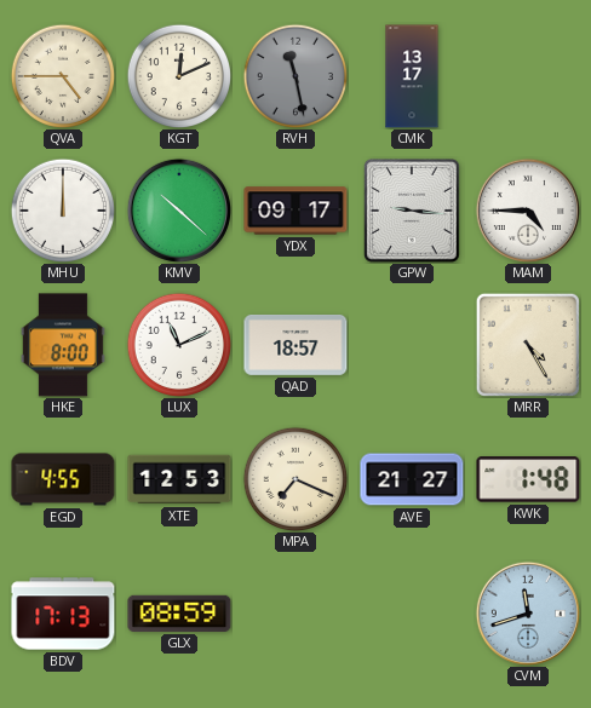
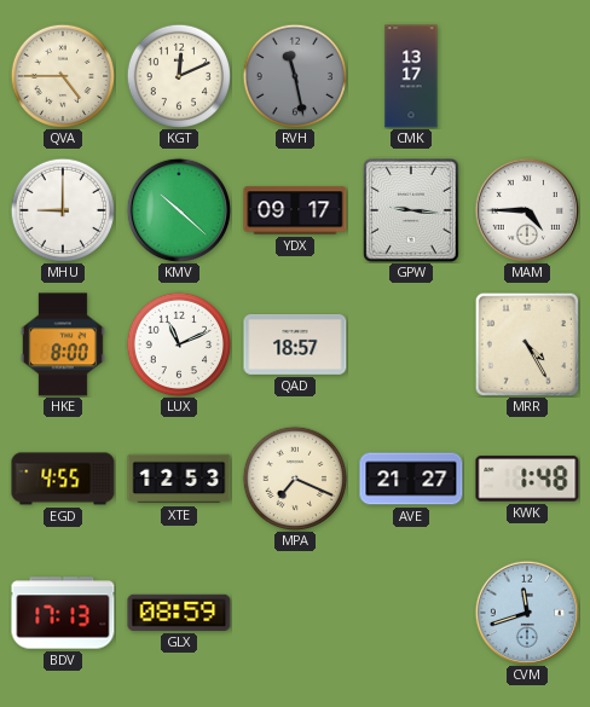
MHU: 12:00 -> 9:00 (62, 209)
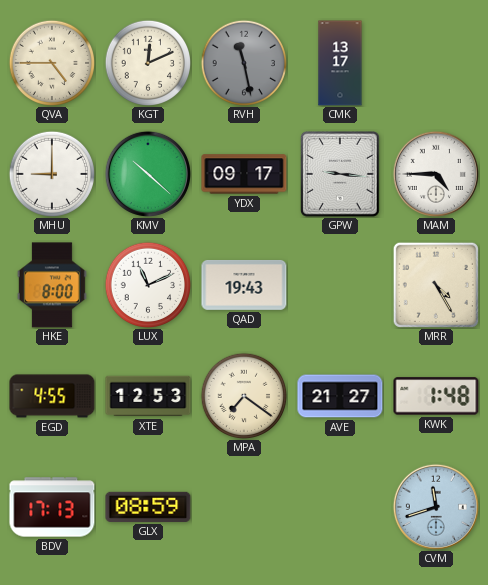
QAD: 18:57 -> 19:43 (244, 285)
MPA: 7:19 -> 7:21 (243, 395)
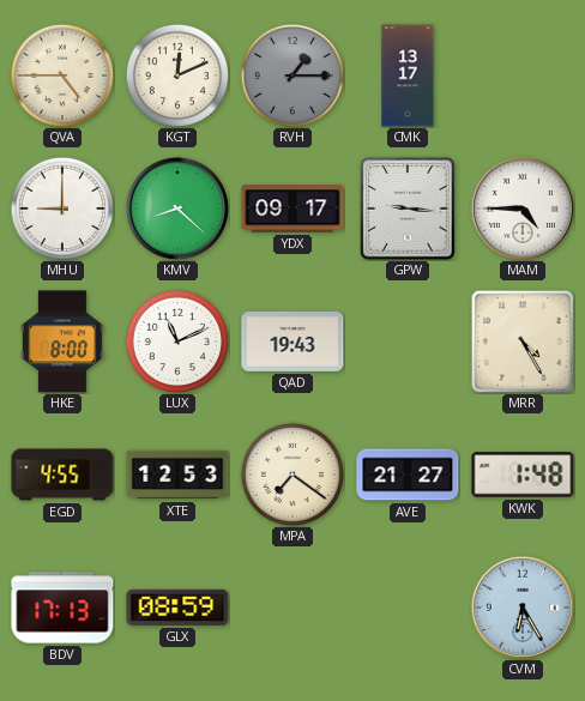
RVH: 11:28 -> 1:15 (291, 74)
KMV: 10:22 -> 8:22 (177, 209)
CVM: 11:42 -> 6:25 (523, 608)
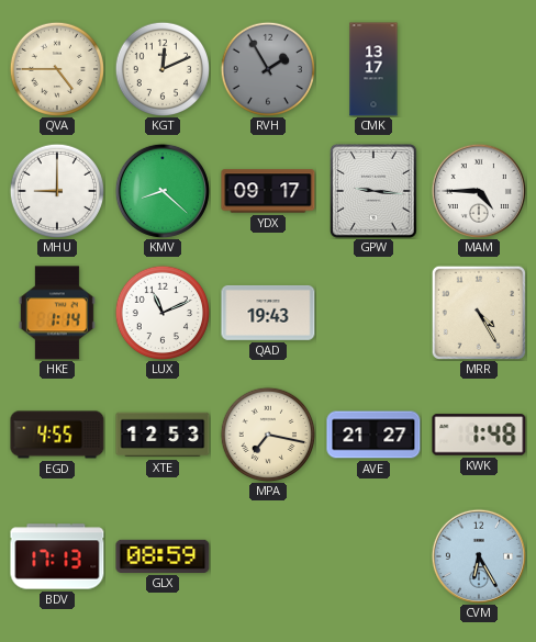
RVH: 1:15 -> 1:55 (267, 68)
HKE: 8:00 -> 1:14 (57, 313)
MPA: 7:21 -> 7:17 (267, 433)
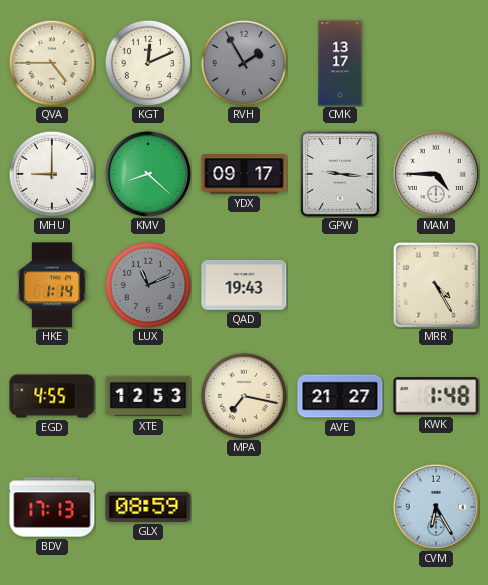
LUX dial: white -> grey (147, 284)
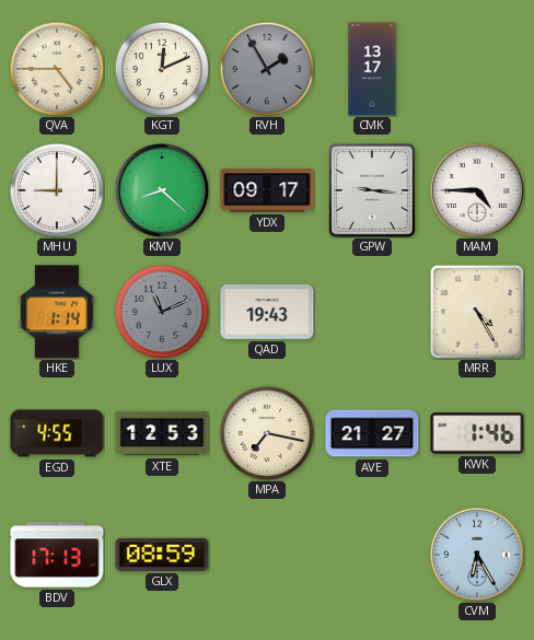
KWK: 1:48 -> 1:46 (477, 433)
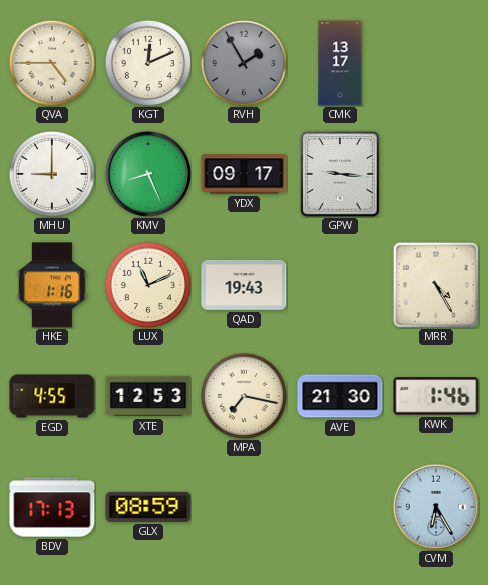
KMV: 8:22 -> 8:26 (148, 174)
MAM: 4:45 -> none (477, 190)
HKE: 1:14 -> 1:16 (52, 285)
LUX dial: grey -> cream (147, 284)
AVE: 21:27 -> 21:30 (340, 396)
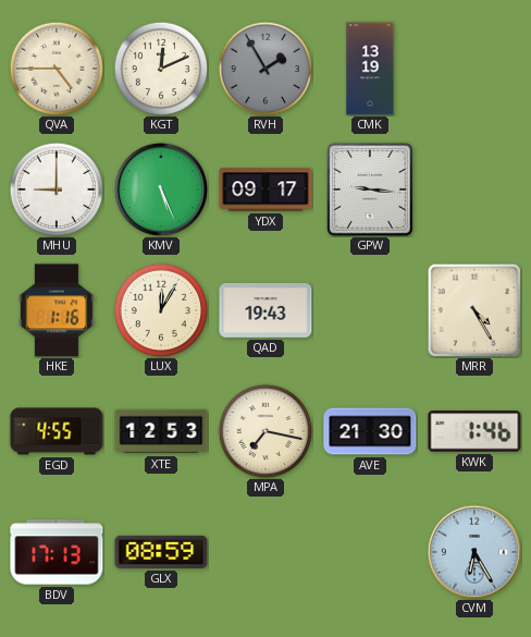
CMK: 13:17 -> 13:19 (370, 69)
KMV: 8:26 -> 5:26 (161, 189)
LUX: 11:11 -> 12:05 (160, 309)
